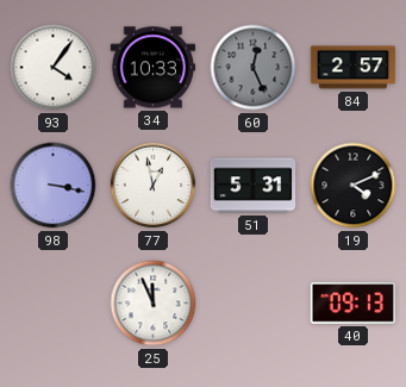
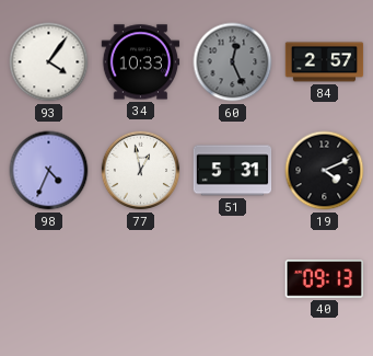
98: 3:17 -> 4:34 (49, 171)
25: 11:56 -> none (154, 304)
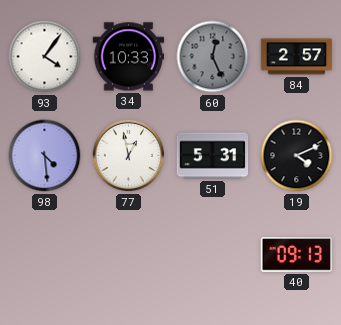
98: 4:34 -> 4:29 (45, 156)
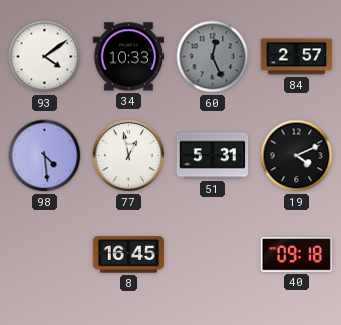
93: 4:06 -> 4:09 (45, 57)
8: none -> 16:45 (129, 255)
40: 09:13 -> 09:18 (296, 255)
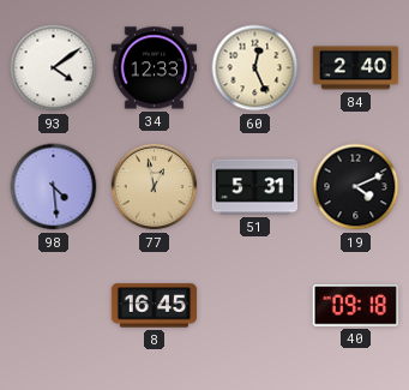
34: 10:33 -> 12:33 (155, 68)
60 dial: grey -> cream (255, 68)
84: 2:57 -> 2:40 (356, 68)
77 dial: white -> champagne (155, 187)
